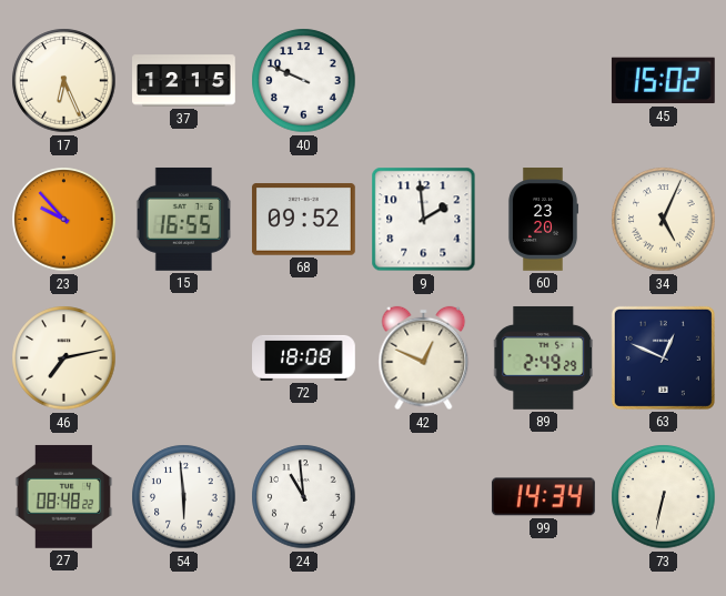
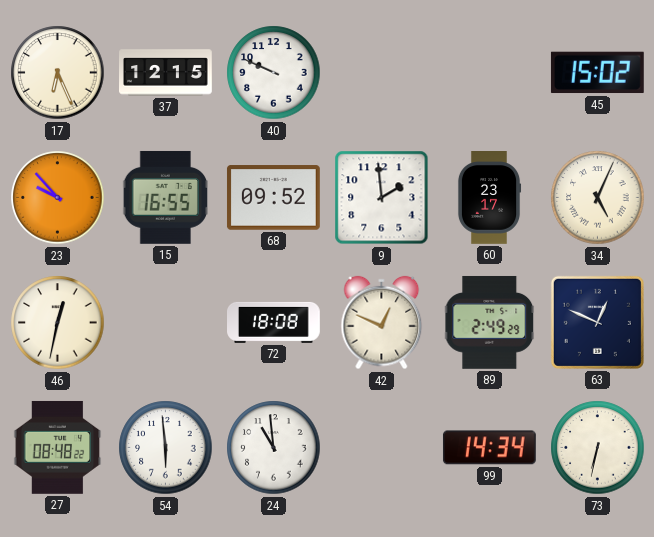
60: 23:20 -> 23:17 (489, 198)
46: 7:13 -> 12:32 (58, 323)
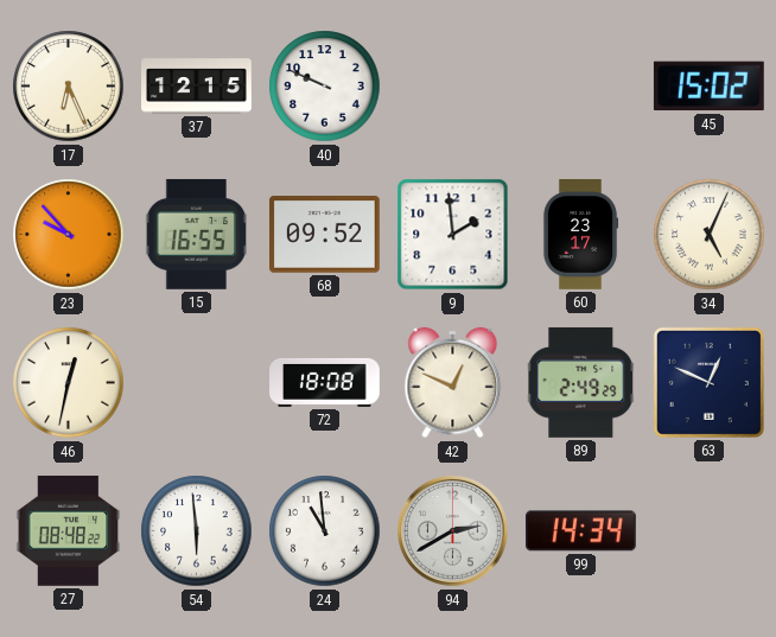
94: none -> 2:40 (453, 531)
73: 6:32 -> none (598, 448)
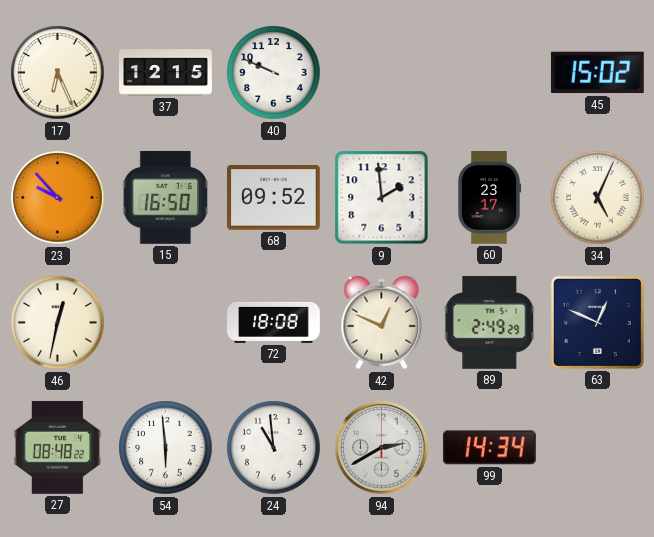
15: 16:55 -> 16:50 (166, 197)
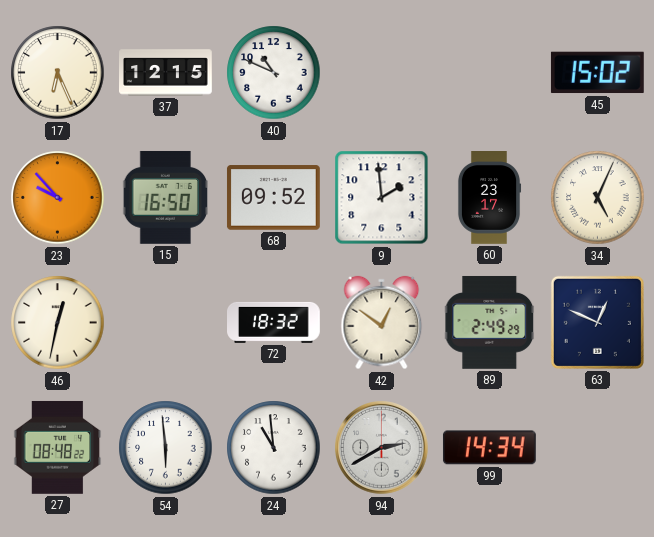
40: 9:49 -> 10:49 (274, 73)
72: 18:08 -> 18:32 (274, 322)
42: 12:49 -> 12:51 (382, 323)
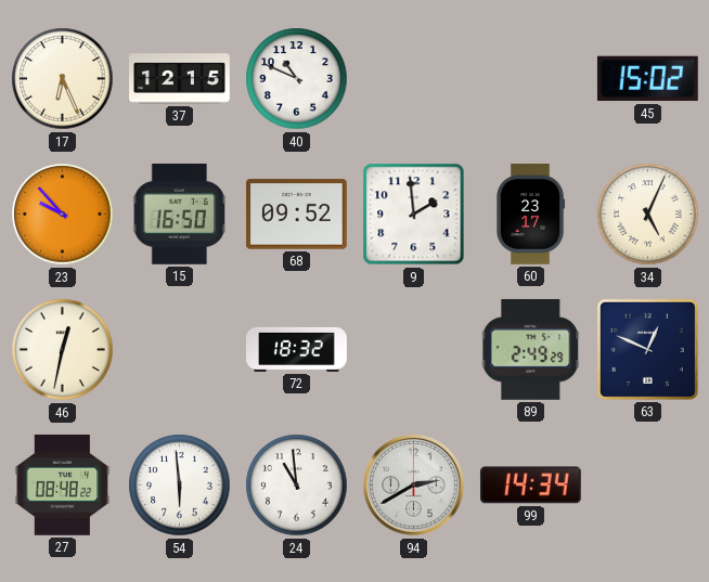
42: 12:51 -> none (382, 323)
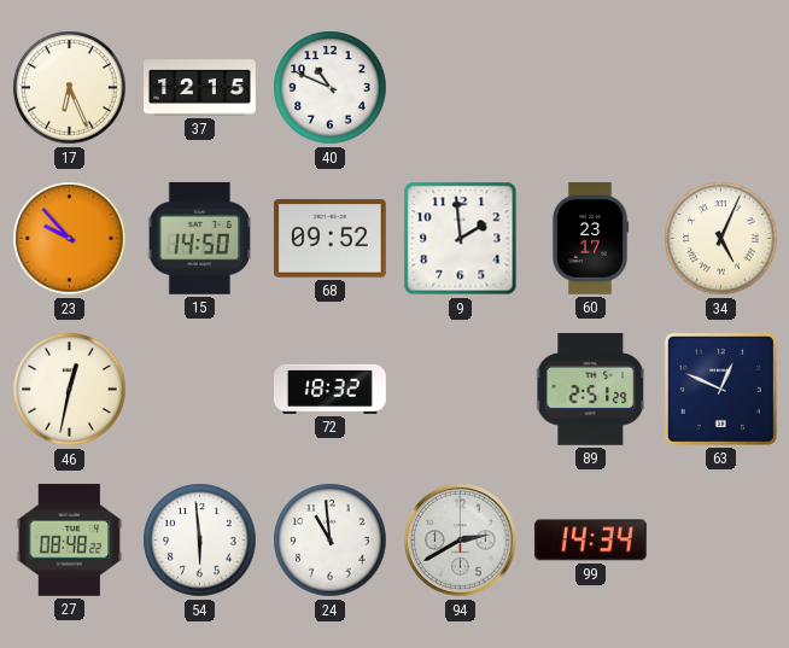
45: 15:02 -> none (647, 79)
15: 16:50 -> 14:50 (200, 238)
89: 2:49 -> 2:51 (591, 389)
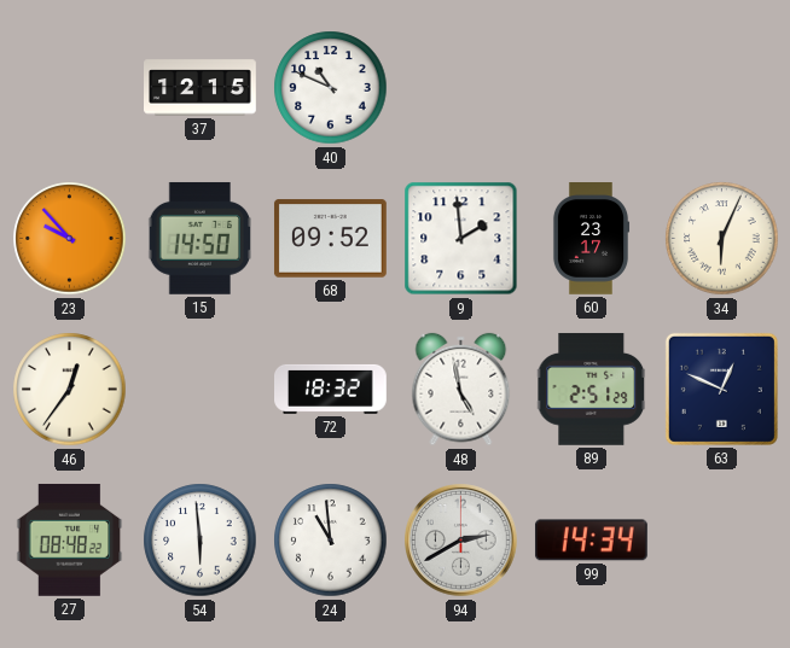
17: 6:26 -> none (70, 88)
34: 5:04 -> 6:04 (722, 239)
46: 12:32 -> 12:36 (70, 390)
48: none -> 4:58 (461, 390)
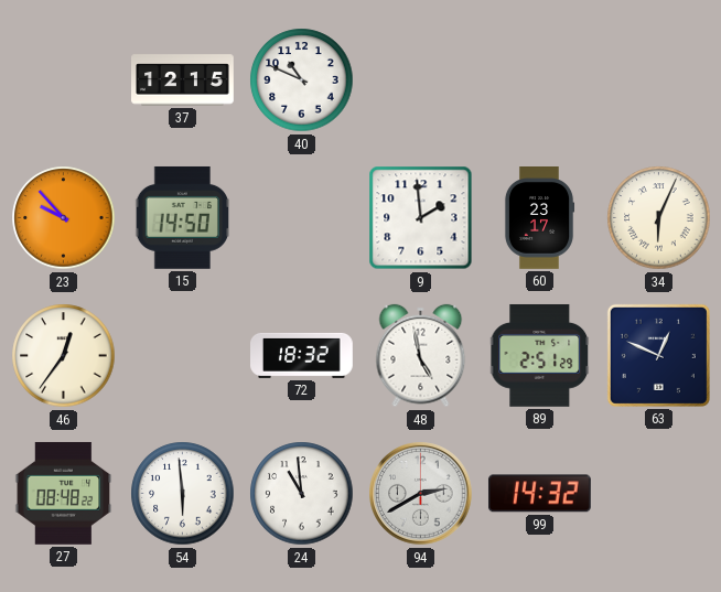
68: 09:52 -> none (330, 239)
99: 14:34 -> 14:32 (539, 494)
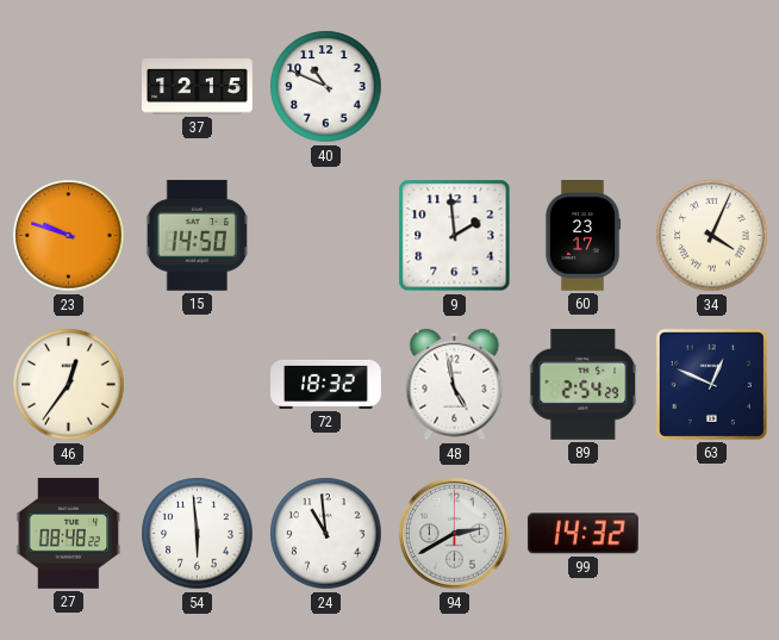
23: 9:53 -> 9:48 (69, 236)
34: 6:04 -> 4:04 (712, 236)
89: 2:51 -> 2:54 (584, 384)
